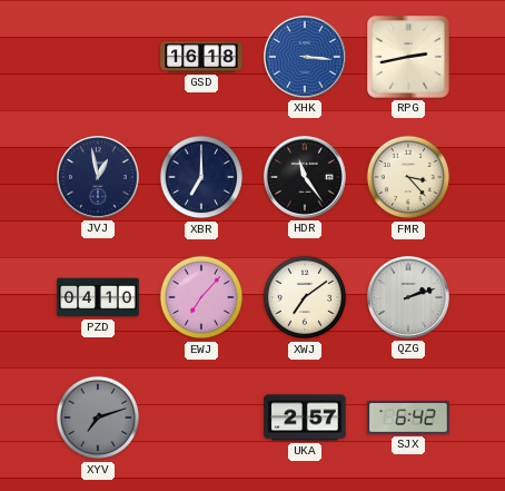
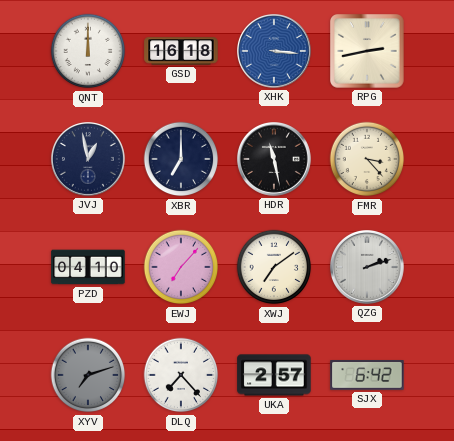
QNT: none -> 12:00 (88, 51)
HDR: 11:24 -> 11:28 (275, 160)
DLQ: none -> 7:23 (181, 375)
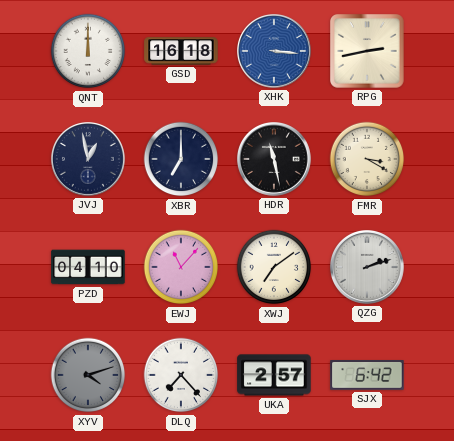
FMR: 3:23 -> 3:20 (367, 159)
EWJ: 7:07 -> 11:07 (181, 267)
XYV: 7:12 -> 4:12 (88, 375)
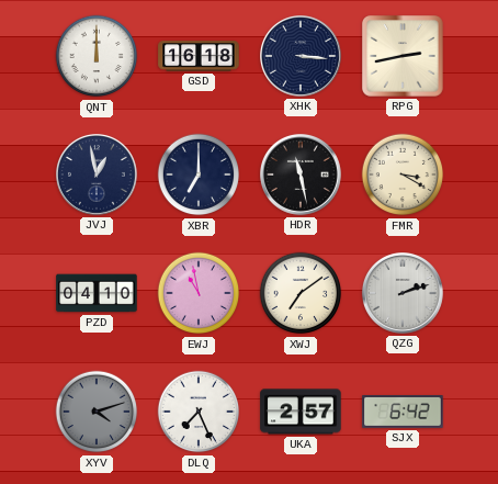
XHK dial: blue -> navy (302, 57)
EWJ: 11:07 -> 10:58 (199, 293)
DLQ: 7:23 -> 7:26 (199, 412)
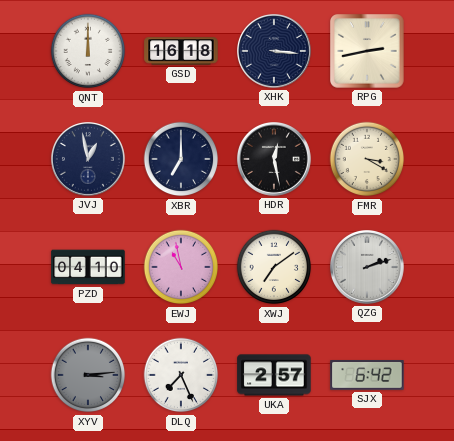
HDR: 11:28 -> 12:28 (275, 160)
XYV: 4:12 -> 3:14 (88, 375)
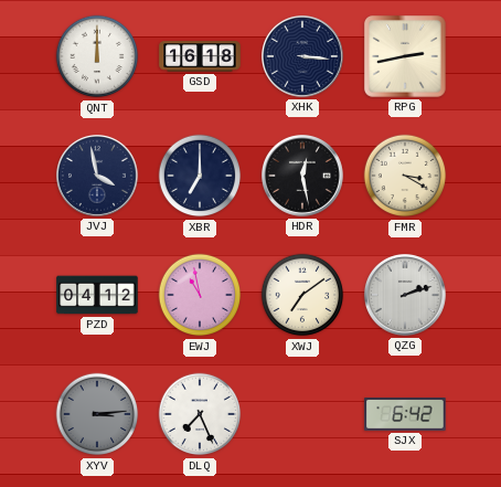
JVJ: 12:58 -> 3:58 (98, 177)
PZD: 04:10 -> 04:12 (97, 295)
UKA: 2:57 -> none (274, 375)
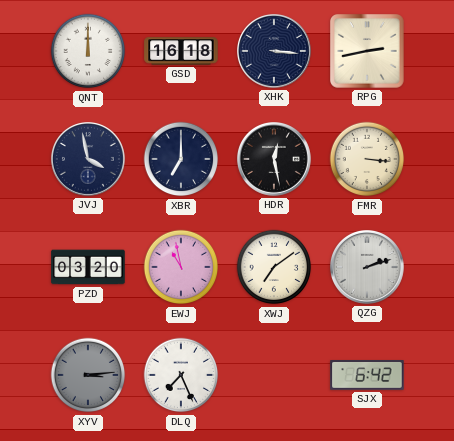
FMR: 3:20 -> 3:16 (367, 159)
PZD: 04:12 -> 03:20 (88, 267)
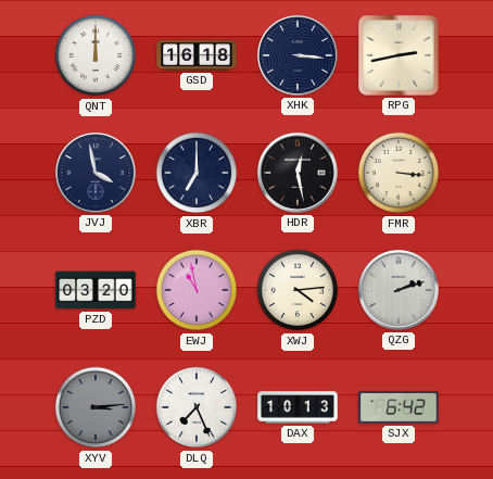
XWJ: 7:09 -> 4:14 (298, 290)
DAX: none -> 10:13 (298, 407)
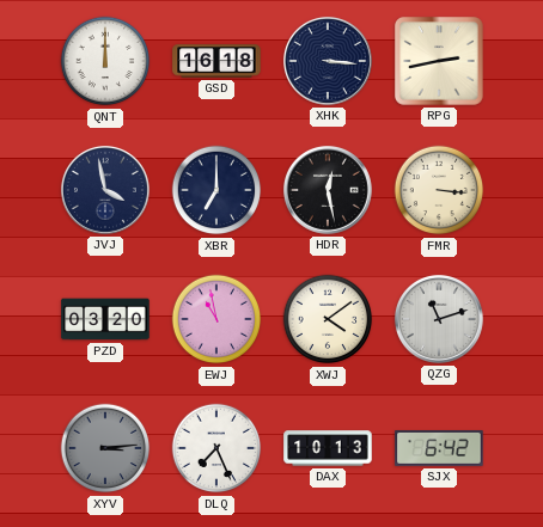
XWJ: 4:14 -> 4:09 (328, 319)
QZG: 2:12 -> 11:12 (440, 320)
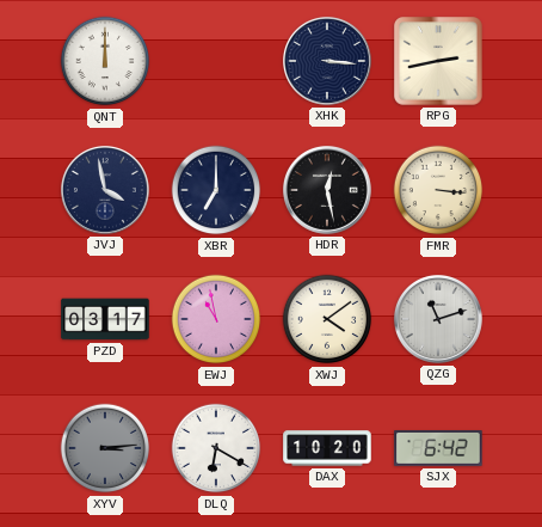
GSD: 16:18 -> none (216, 61)
PZD: 03:20 -> 03:17 (105, 319)
DLQ: 7:26 -> 6:20 (216, 448)
DAX: 10:13 -> 10:20 (327, 448)
